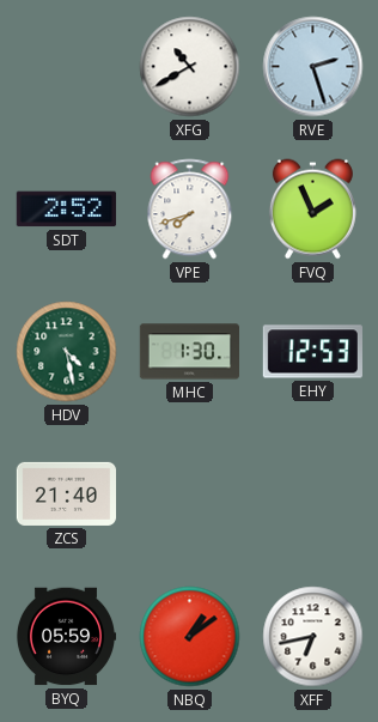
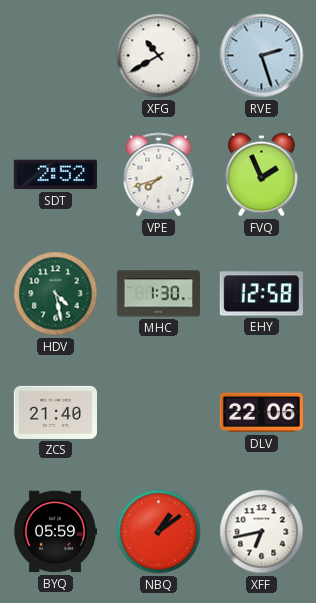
EHY: 12:53 -> 12:58 (261, 294)
DLV: none -> 22:06 (261, 413)
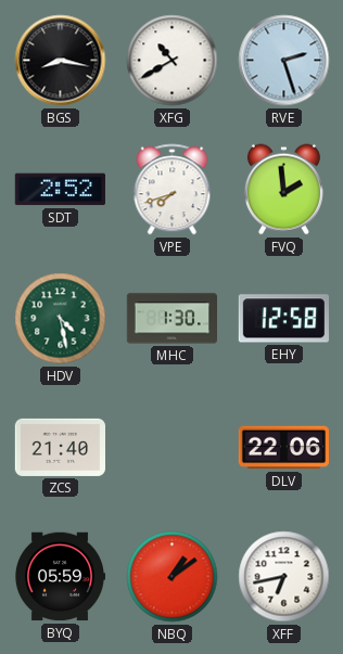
BGS: none -> 8:17 (61, 61)
FVQ: 1:56 -> 1:59 (283, 190)
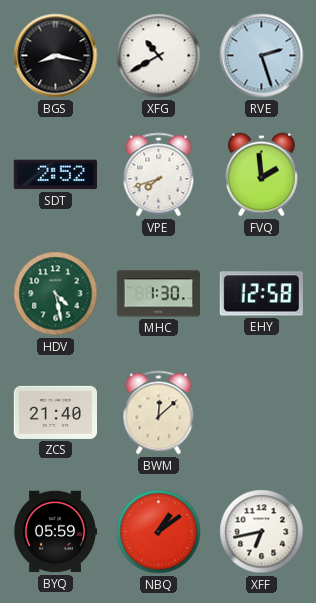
BWM: none -> 12:08 (159, 413)
DLV: 22:06 -> none (283, 448)
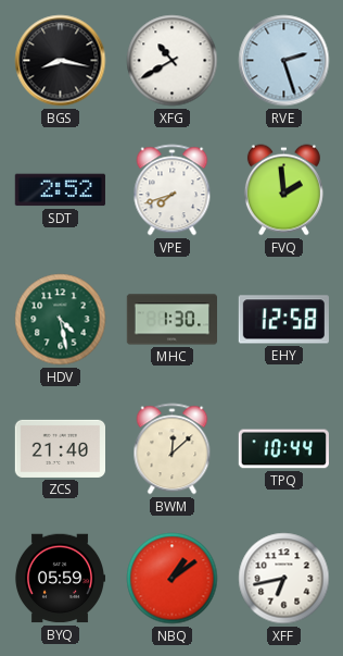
TPQ: none -> 10:44 (283, 449)
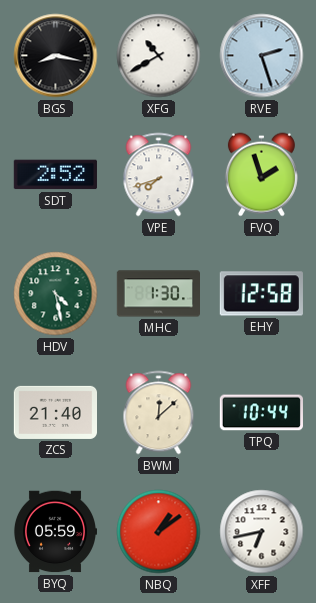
FVQ: 1:59 -> 1:57 (261, 175)
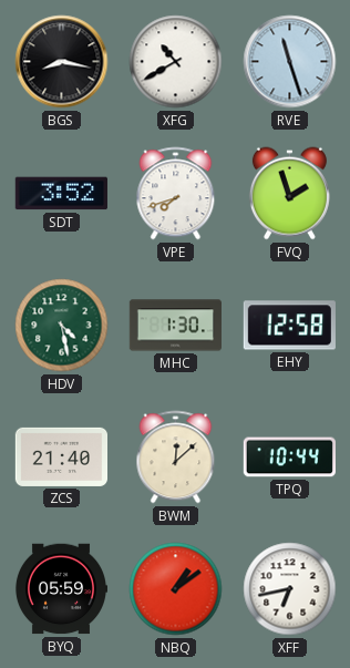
RVE: 2:27 -> 11:27 (290, 62)
SDT: 2:52 -> 3:52 (61, 194)
